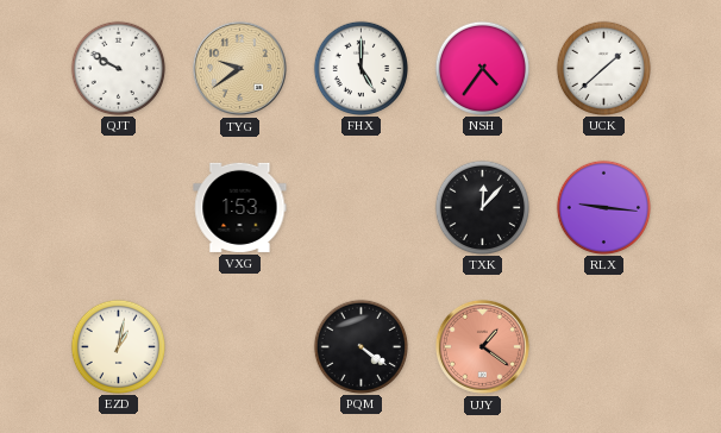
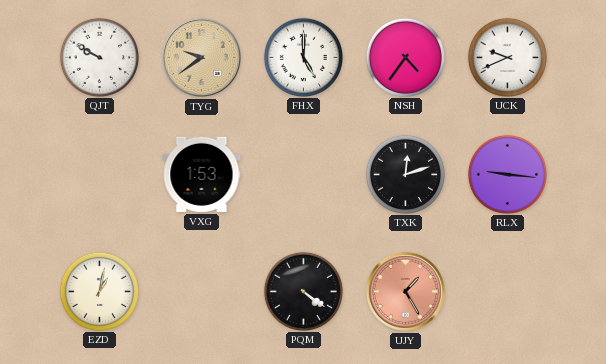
UCK: 1:38 -> 9:41 (507, 57)
TXK: 12:07 -> 12:12 (405, 174)
UJY: 1:21 -> 1:25 (405, 291)
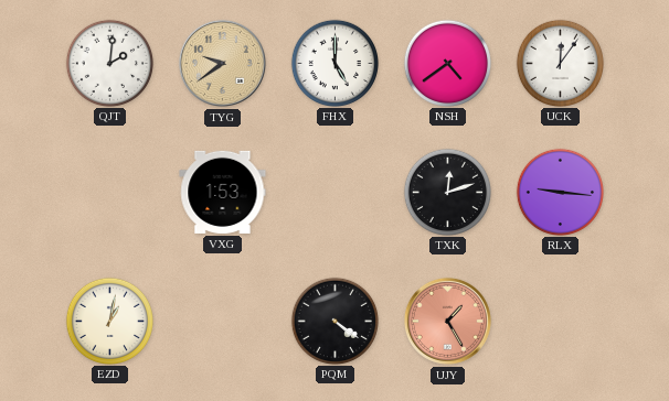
QJT: 9:50 -> 2:01 (109, 63)
NSH: 4:36 -> 4:39 (447, 63)
UCK: 9:41 -> 12:06 (560, 63)
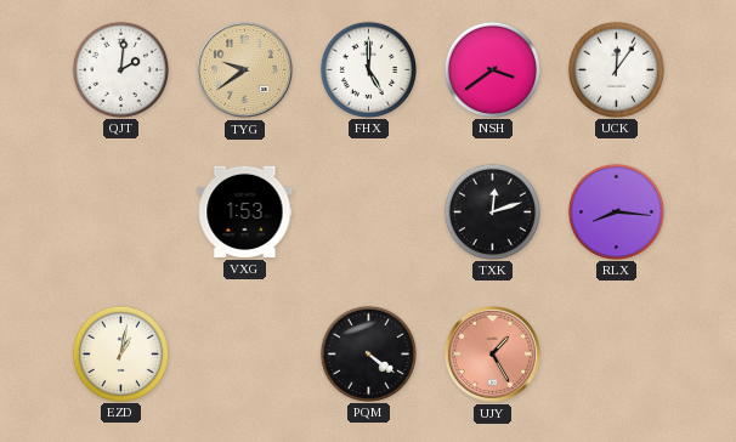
NSH: 4:39 -> 3:39 (492, 69)
RLX: 9:16 -> 8:16 (616, 211)
